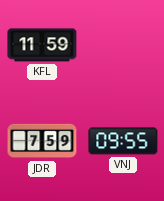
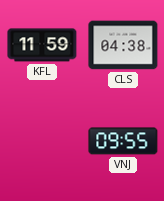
CLS: none -> 04:38 (123, 45)
JDR: 7:59 -> none (42, 141)
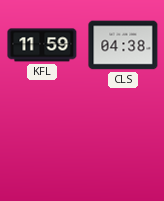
VNJ: 09:55 -> none (123, 141)
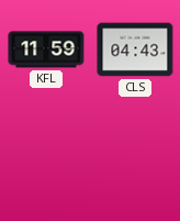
CLS: 04:38 -> 04:43 (135, 49)
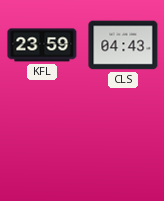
KFL: 11:59 -> 23:59 (42, 45)
